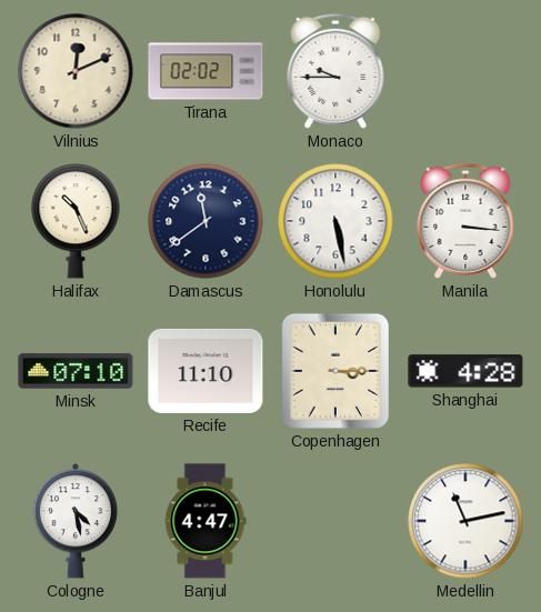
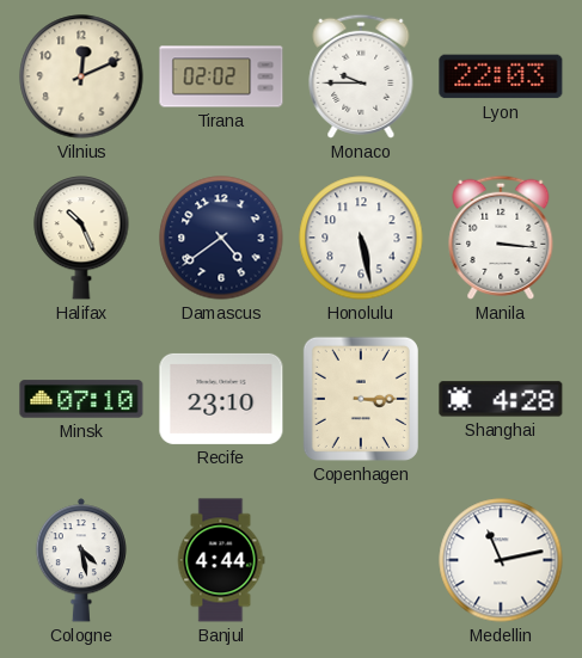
Lyon: none -> 22:03 (501, 76)
Damascus: 11:39 -> 4:39 (221, 238)
Recife: 11:10 -> 23:10 (221, 399)
Banjul: 4:47 -> 4:44 (221, 560)
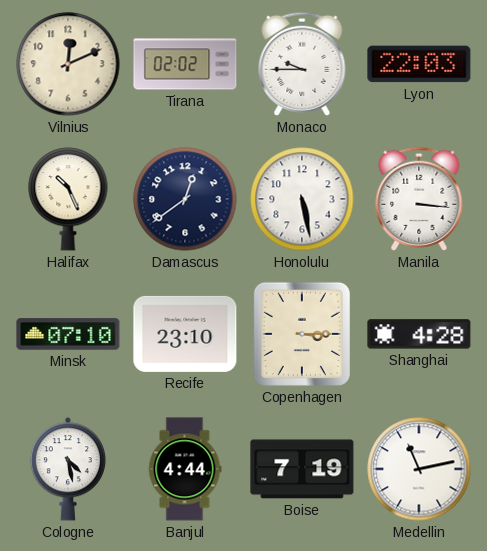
Damascus: 4:39 -> 12:39 (185, 199)
Boise: none -> 7:19 (302, 469)
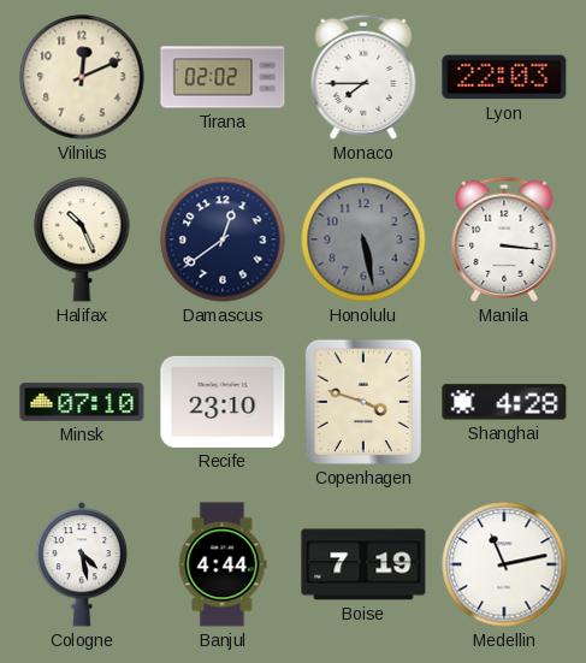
Monaco: 9:45 -> 7:45 (363, 77)
Honolulu dial: white -> grey (363, 239)
Copenhagen: 3:15 -> 3:48 (363, 402)
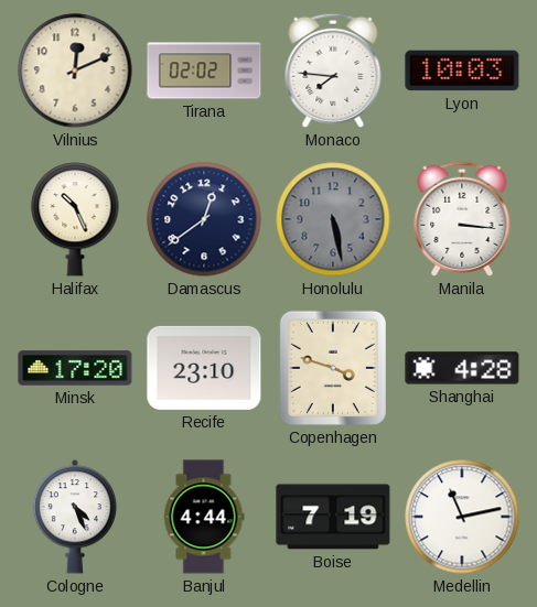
Monaco: 7:45 -> 7:46 (333, 71)
Lyon: 22:03 -> 10:03 (462, 71)
Minsk: 07:10 -> 17:20 (75, 368)
Cologne: 4:28 -> 4:26 (74, 517)
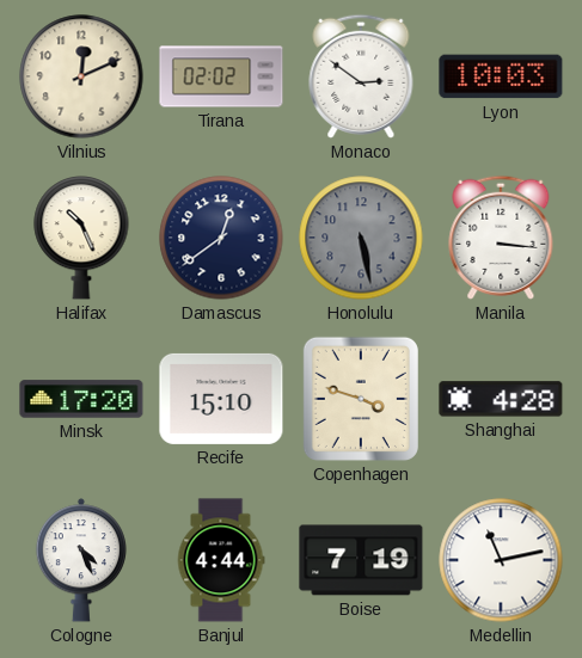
Monaco: 7:46 -> 2:51 (361, 76)
Recife: 23:10 -> 15:10 (221, 399)
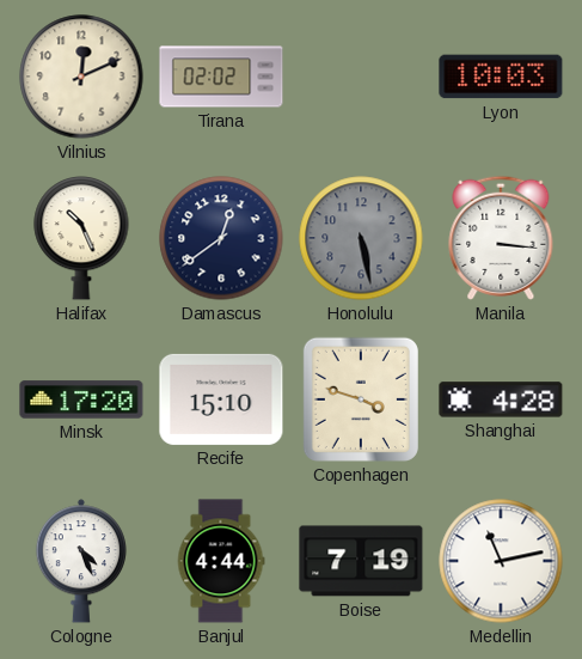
Monaco: 2:51 -> none (361, 76)
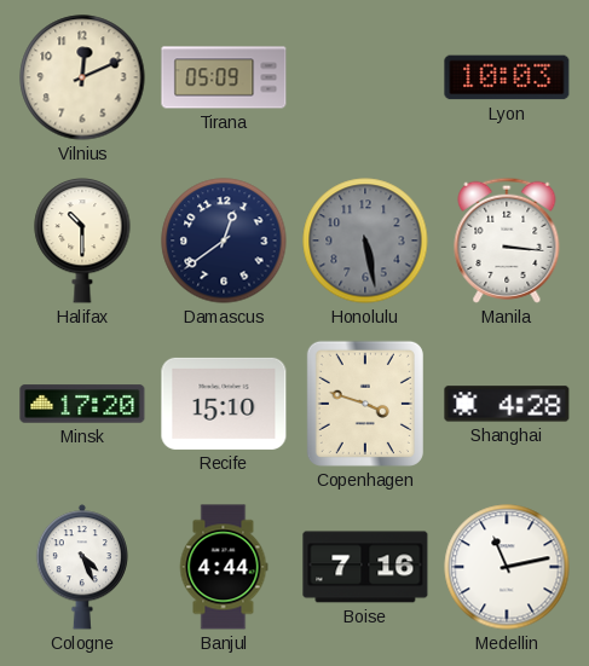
Tirana: 02:02 -> 05:09 (224, 77)
Halifax: 10:26 -> 10:30 (82, 242)
Boise: 7:19 -> 7:16 (365, 567)
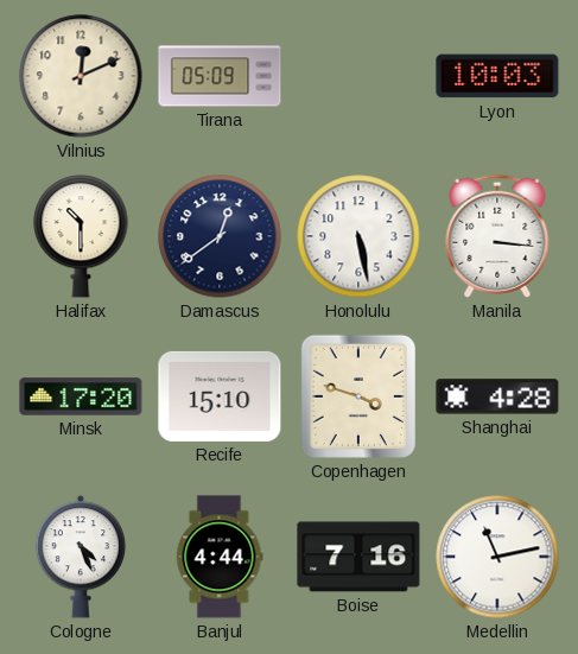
Honolulu dial: grey -> white (358, 236)
